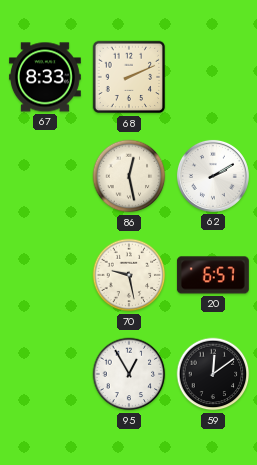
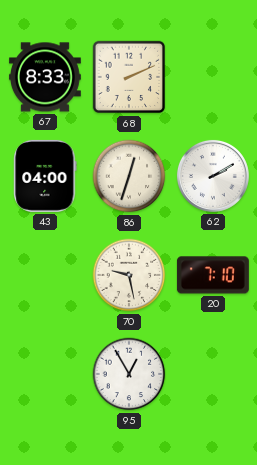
43: none -> 04:00 (45, 176)
86: 12:28 -> 12:33 (129, 176)
20: 6:57 -> 7:10 (213, 275)
59: 12:09 -> none (213, 374)
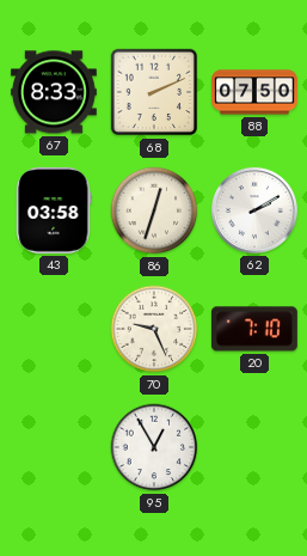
88: none -> 07:50 (256, 92)
43: 04:00 -> 03:58 (54, 210)
70: 9:28 -> 9:26 (154, 329)
